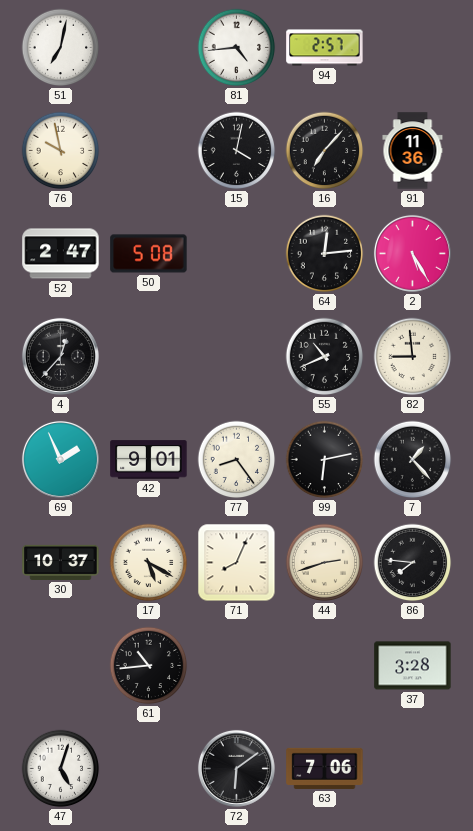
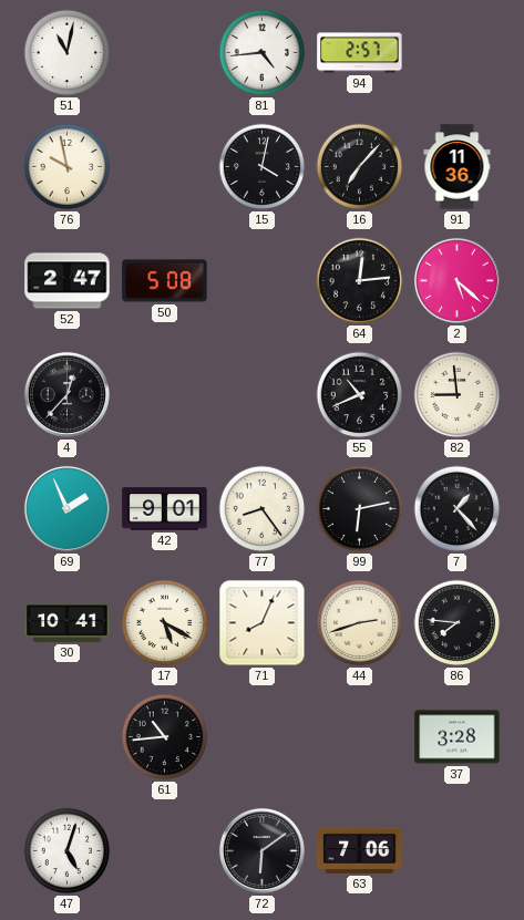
51: 7:02 -> 11:02 (68, 53)
2: 5:25 -> 5:22 (456, 280)
30: 10:37 -> 10:41 (68, 622)
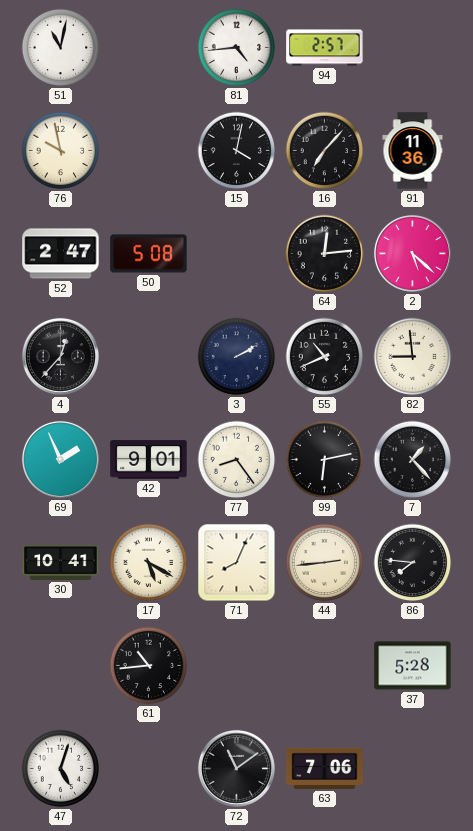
3: none -> 2:10 (237, 357)
44: 2:42 -> 2:44 (325, 563)
37: 3:28 -> 5:28 (413, 666)
72: 6:09 -> 11:09 (236, 768)
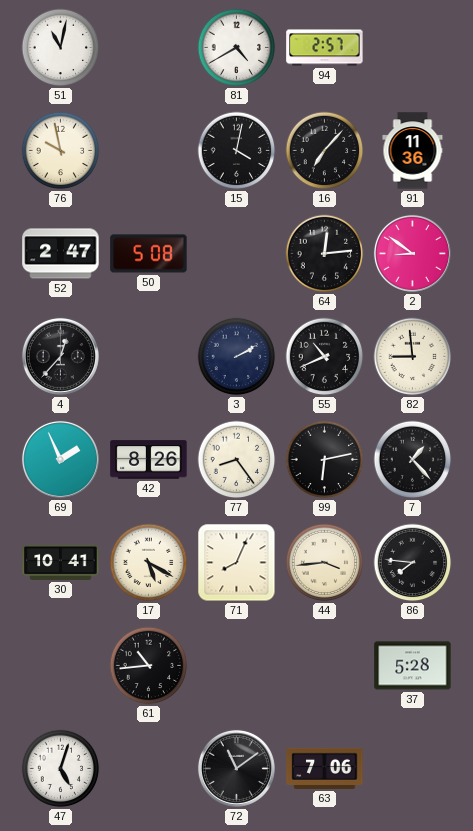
81: 4:44 -> 4:40 (237, 48)
2: 5:22 -> 8:51 (412, 253)
42: 9:01 -> 8:26 (149, 460)
44: 2:44 -> 3:44 (325, 563)
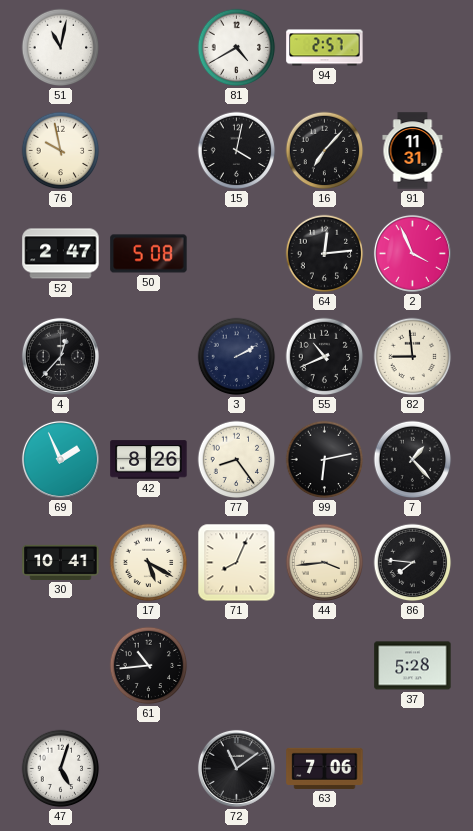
91: 11:36 -> 11:31 (413, 151)
2: 8:51 -> 3:56 (412, 253)
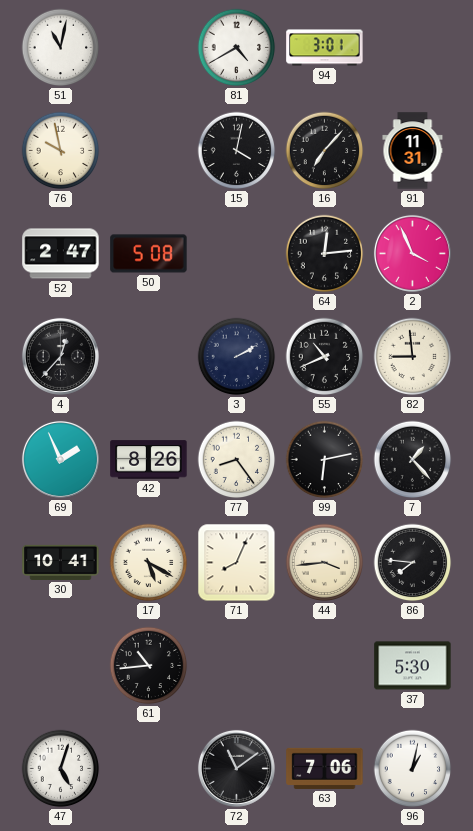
94: 2:57 -> 3:01 (325, 48)
37: 5:28 -> 5:30 (413, 666)
96: none -> 1:02 (413, 769)
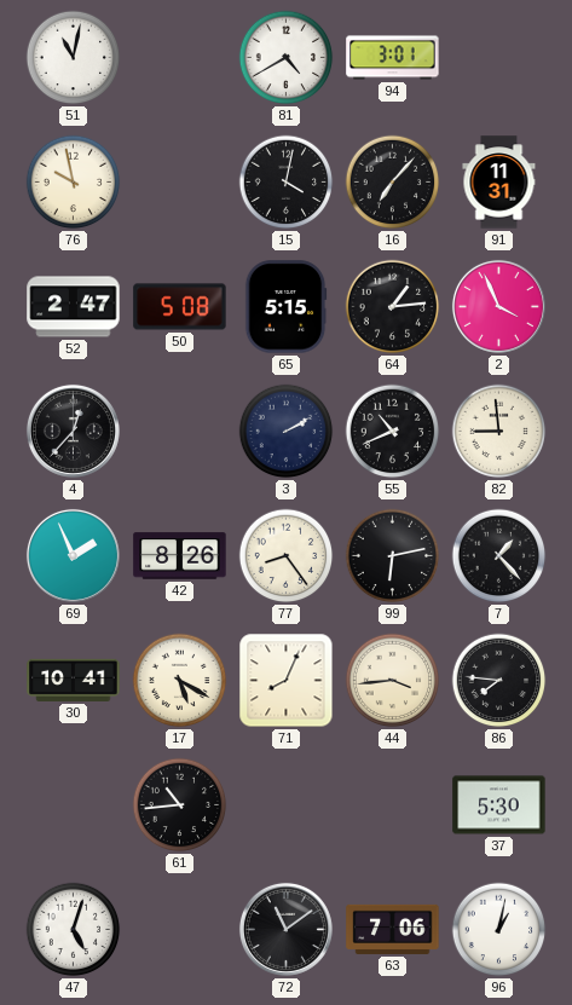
65: none -> 5:15 (285, 307)
64: 12:14 -> 1:14 (393, 307)
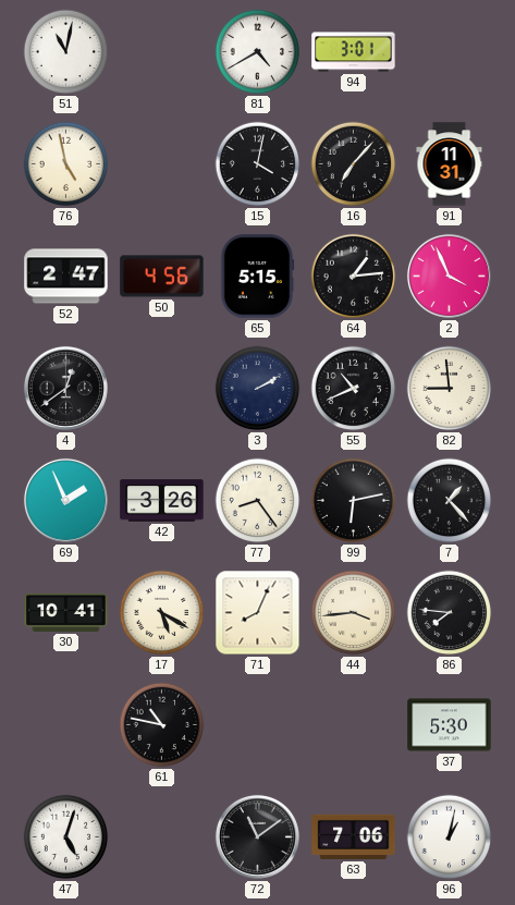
76: 9:58 -> 4:58 (66, 164)
50: 5:08 -> 4:56 (162, 277)
4: 12:37 -> 12:39 (65, 388)
42: 8:26 -> 3:26 (162, 501)
61: 10:44 -> 10:47 (162, 725)
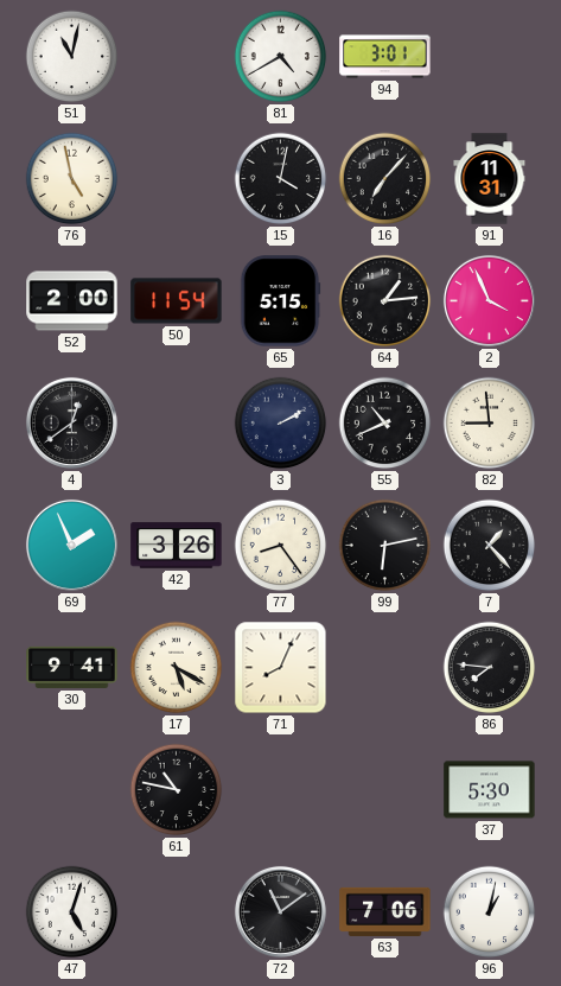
52: 2:47 -> 2:00 (72, 301)
50: 4:56 -> 11:54 (177, 301)
30: 10:41 -> 9:41 (72, 667)
44: 3:44 -> none (354, 613)
